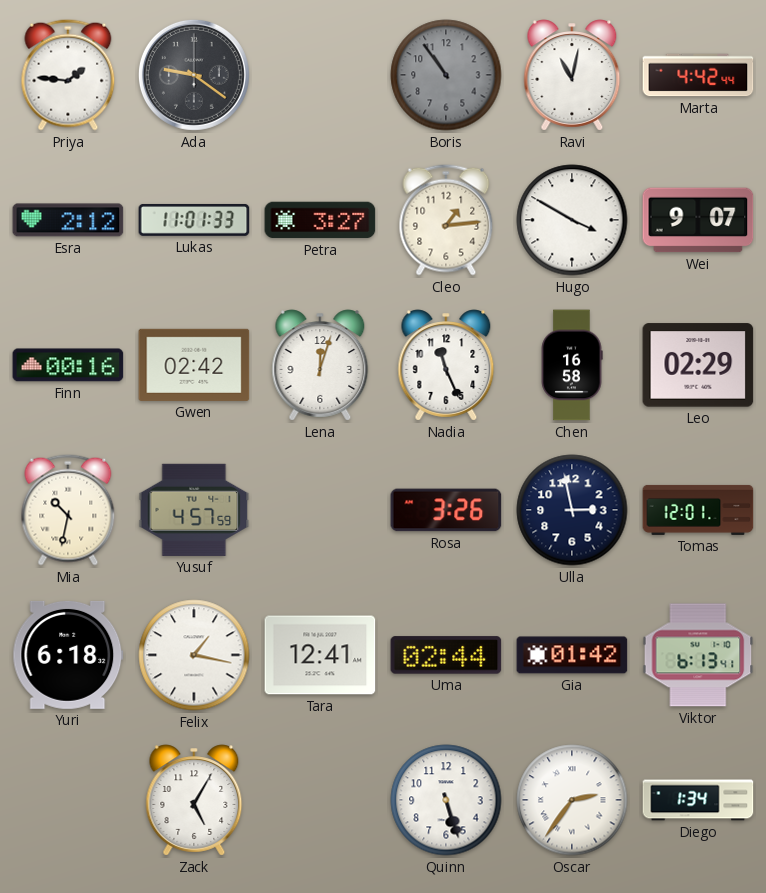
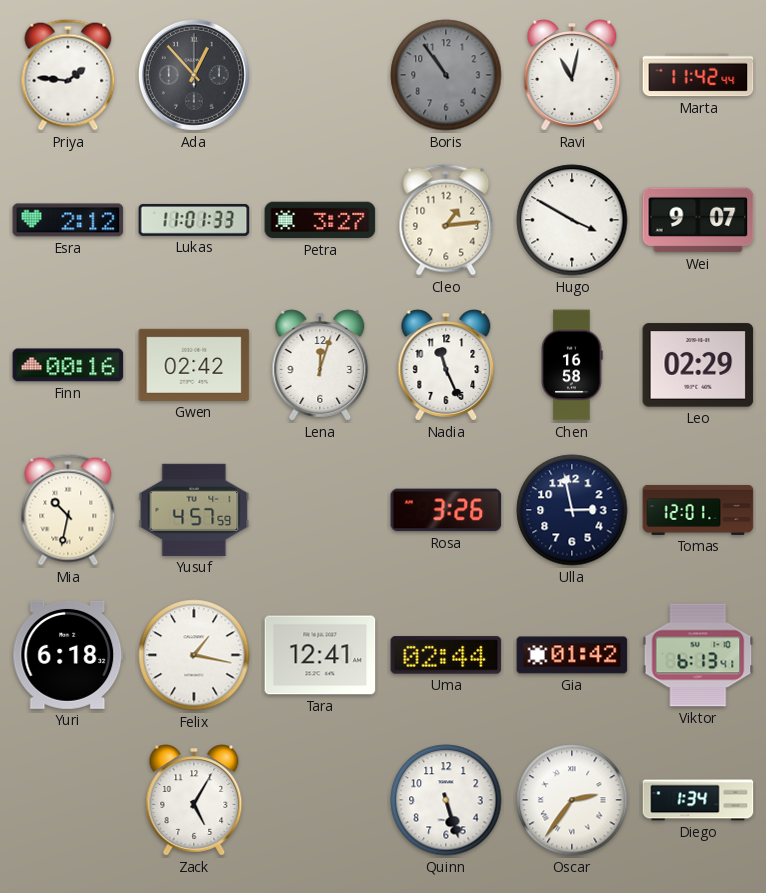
Ada: 9:21 -> 12:53 (194, 75)
Marta: 4:42 -> 11:42 (698, 75)
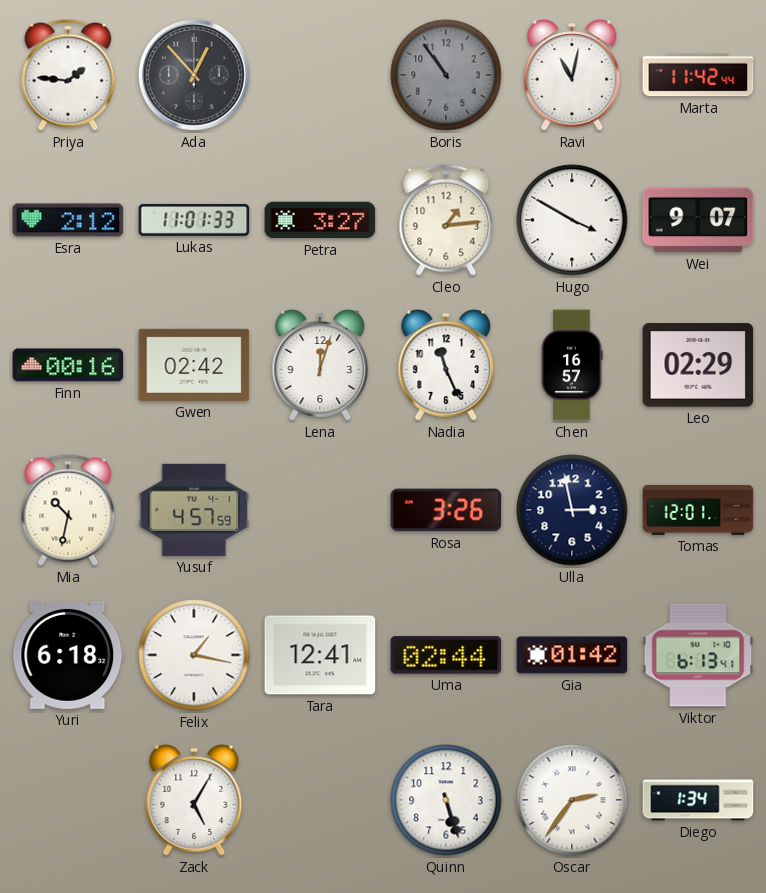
Chen: 16:58 -> 16:57 (572, 365)
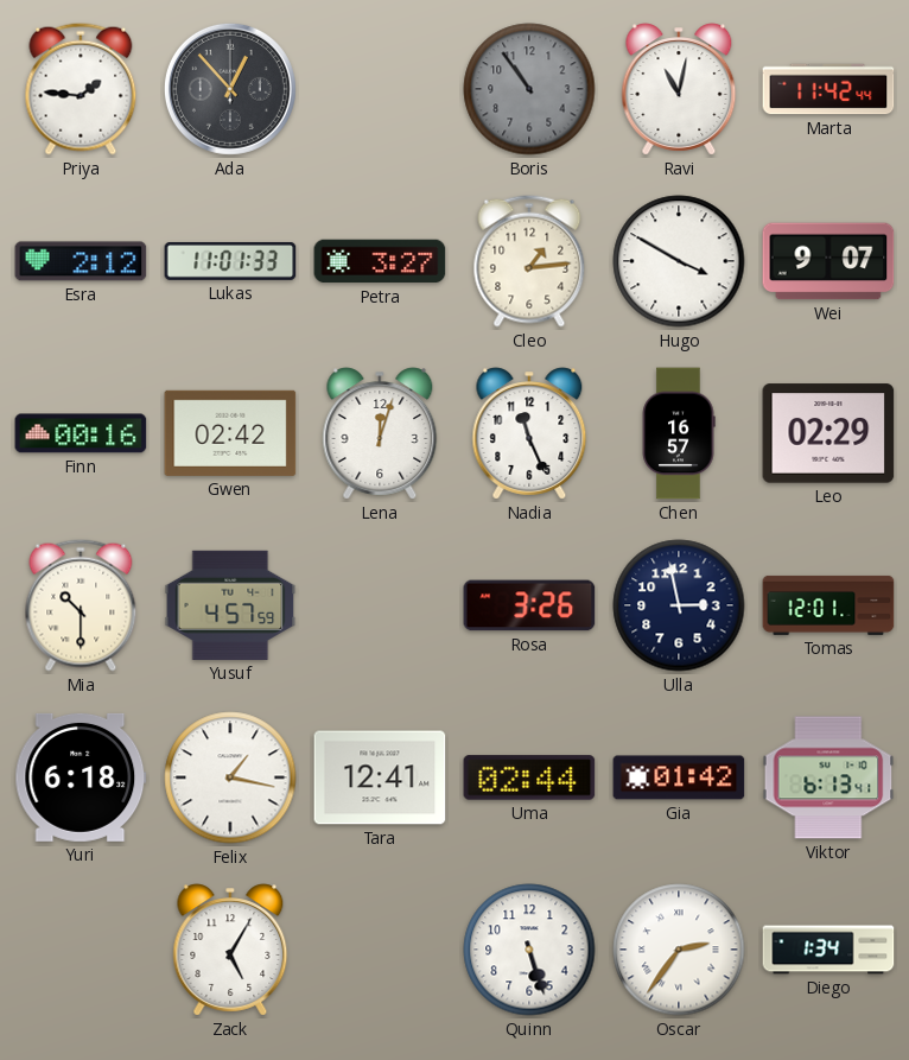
Mia: 10:32 -> 10:30 (81, 605)
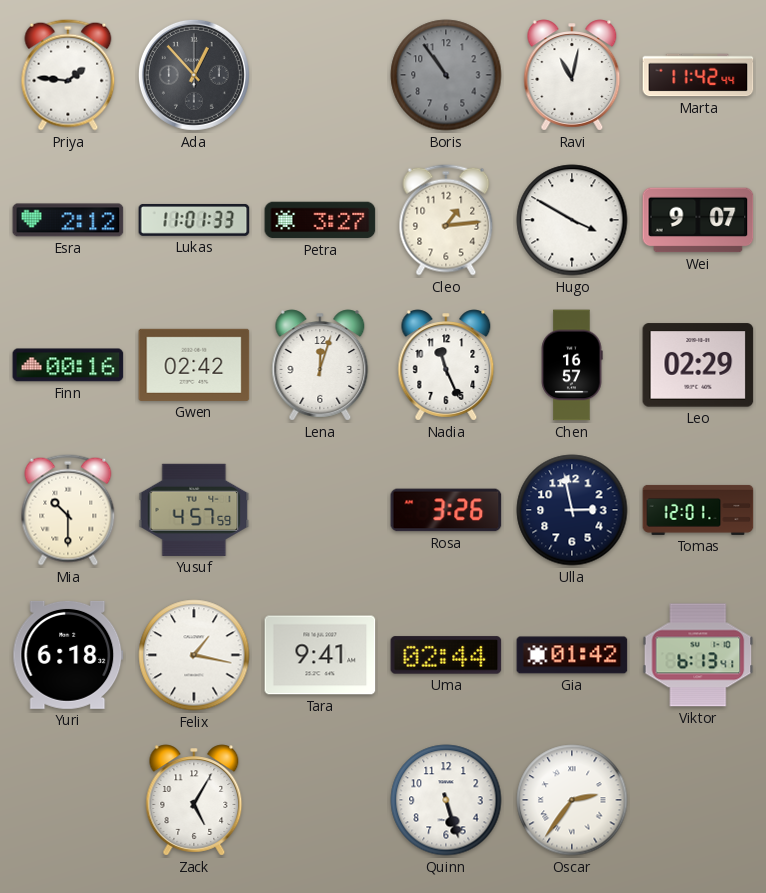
Tara: 12:41 -> 9:41 (320, 655)
Diego: 1:34 -> none (828, 950)
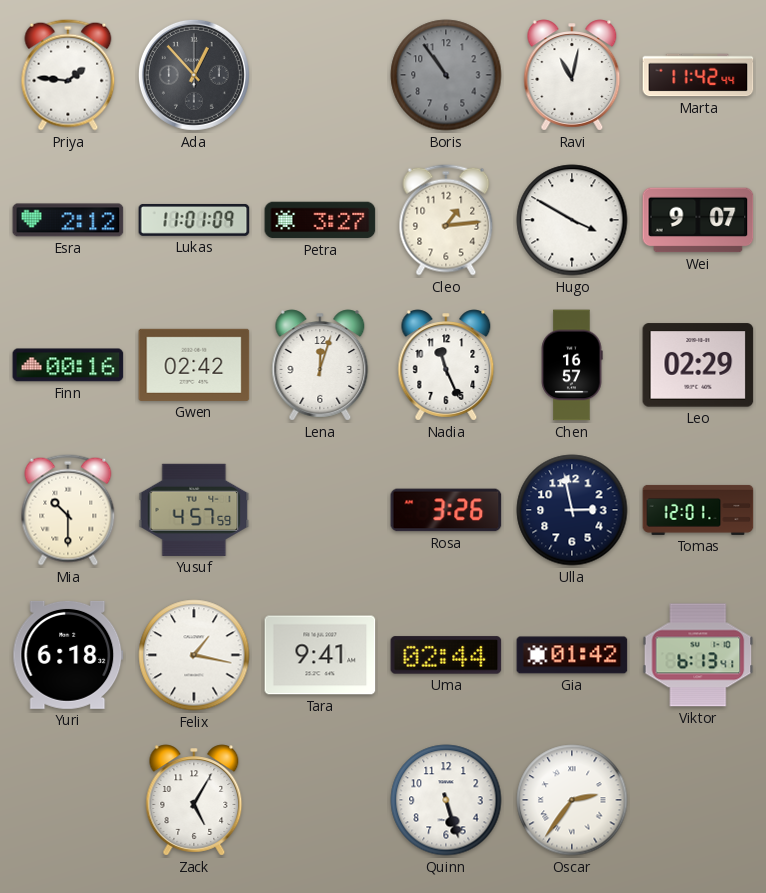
Lukas: 11:01:33 -> 11:01:09 (194, 220)
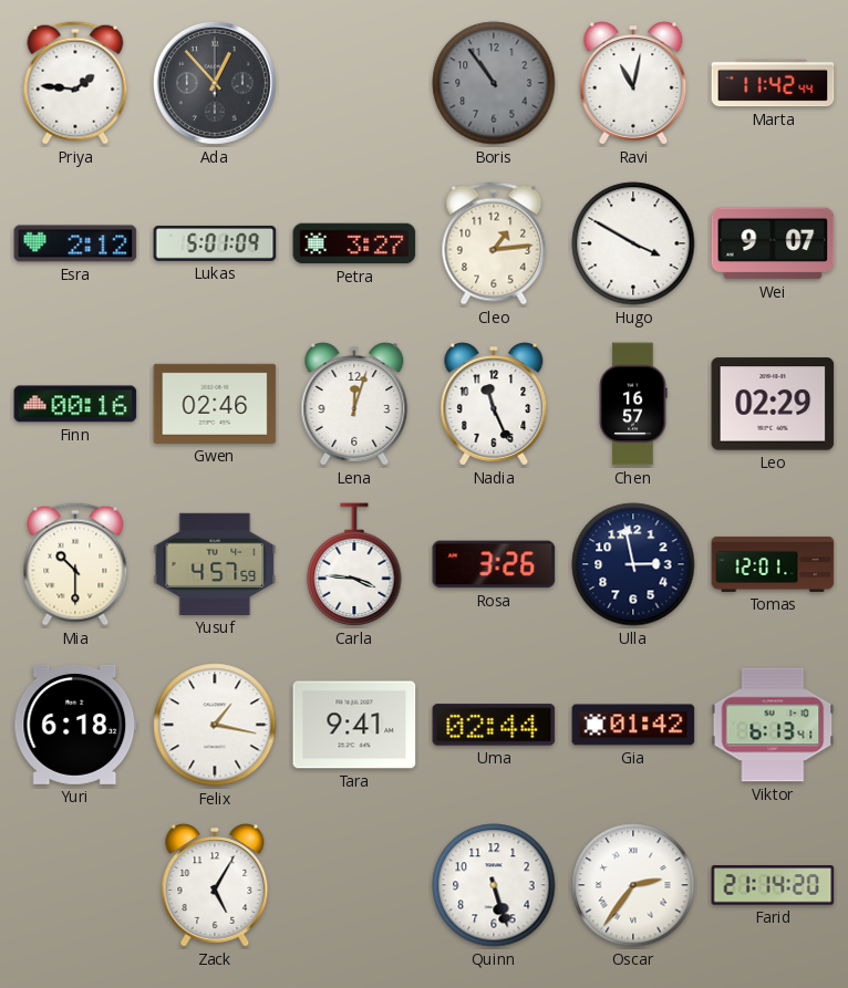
Lukas: 11:01 -> 5:01 (215, 243)
Gwen: 02:42 -> 02:46 (215, 404)
Carla: none -> 3:46 (354, 565)
Farid: none -> 21:14 (773, 885)
